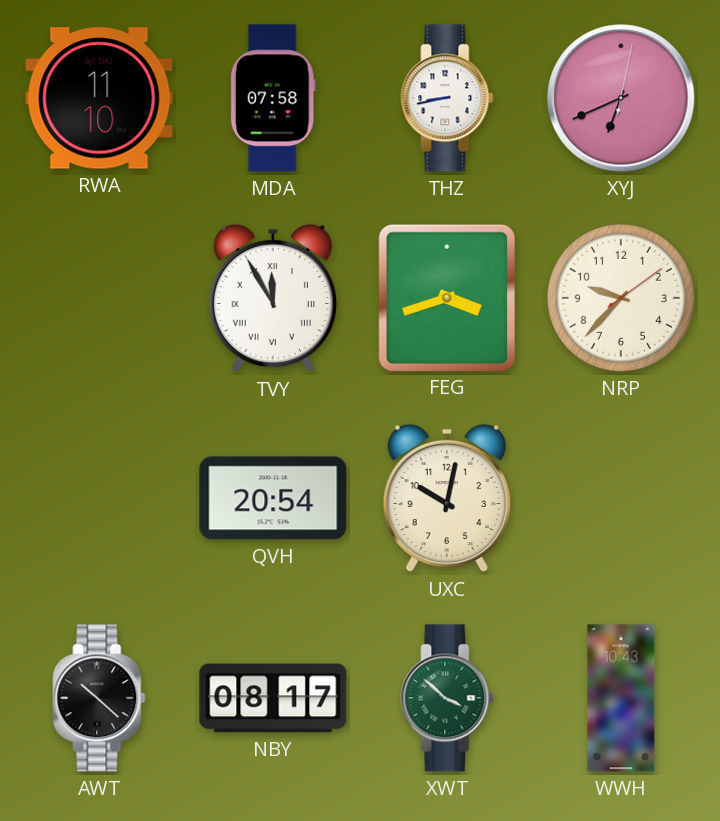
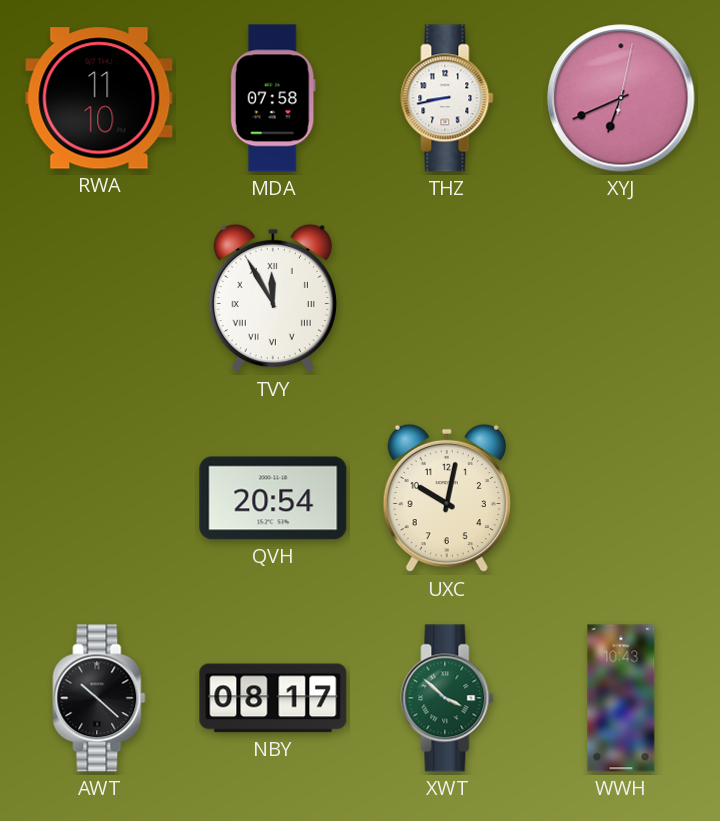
FEG: 3:42 -> none (447, 297)
NRP: 9:37 -> none (621, 298)
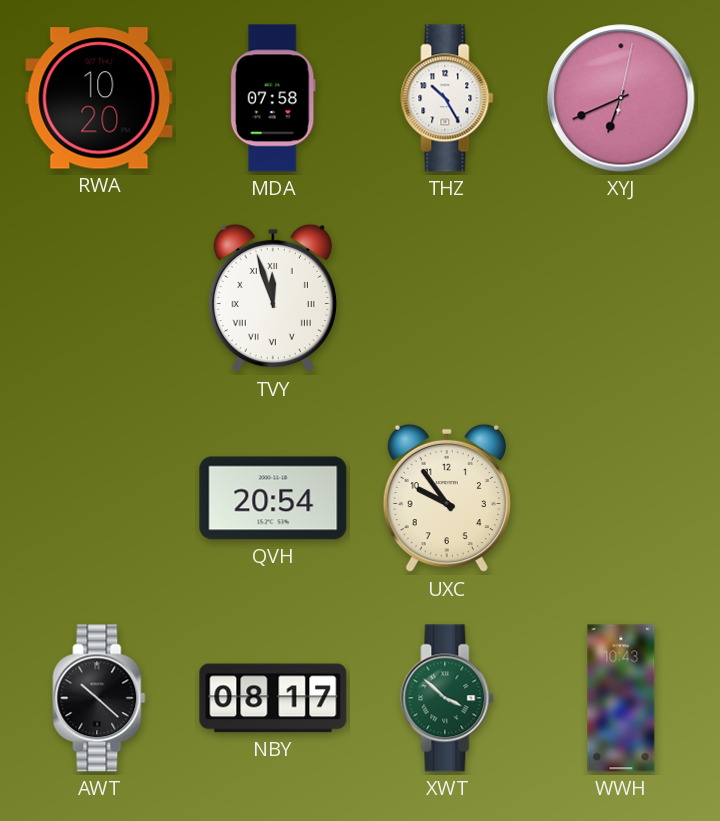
RWA: 11:10 -> 10:20 (99, 98)
THZ: 8:43 -> 10:25 (447, 98)
TVY: 11:55 -> 11:57 (273, 298)
UXC: 10:02 -> 9:54 (447, 498)
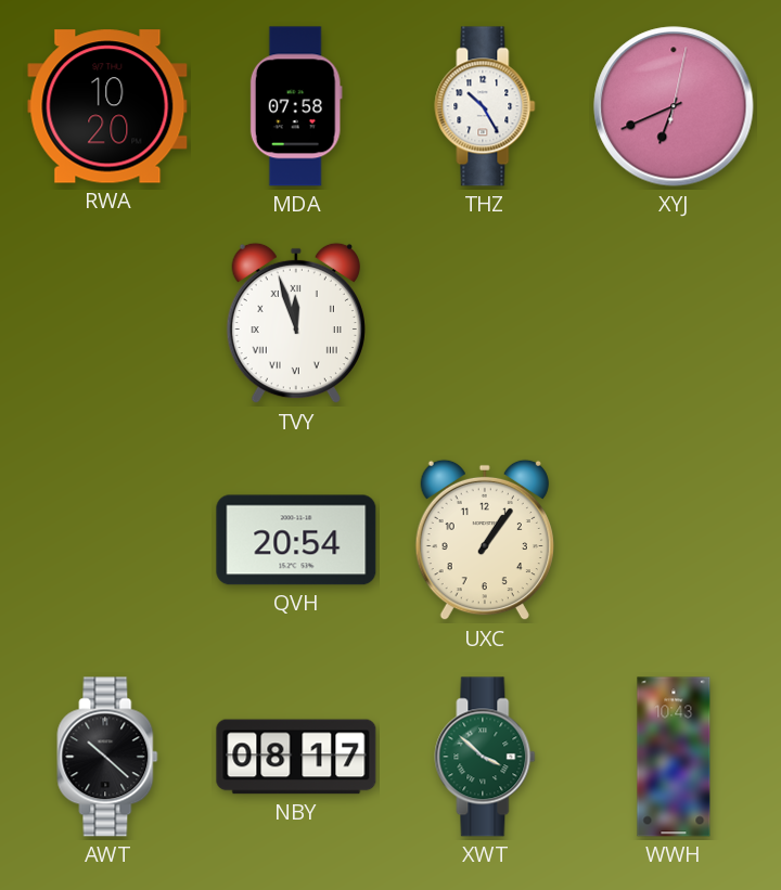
UXC: 9:54 -> 1:06 (485, 540)
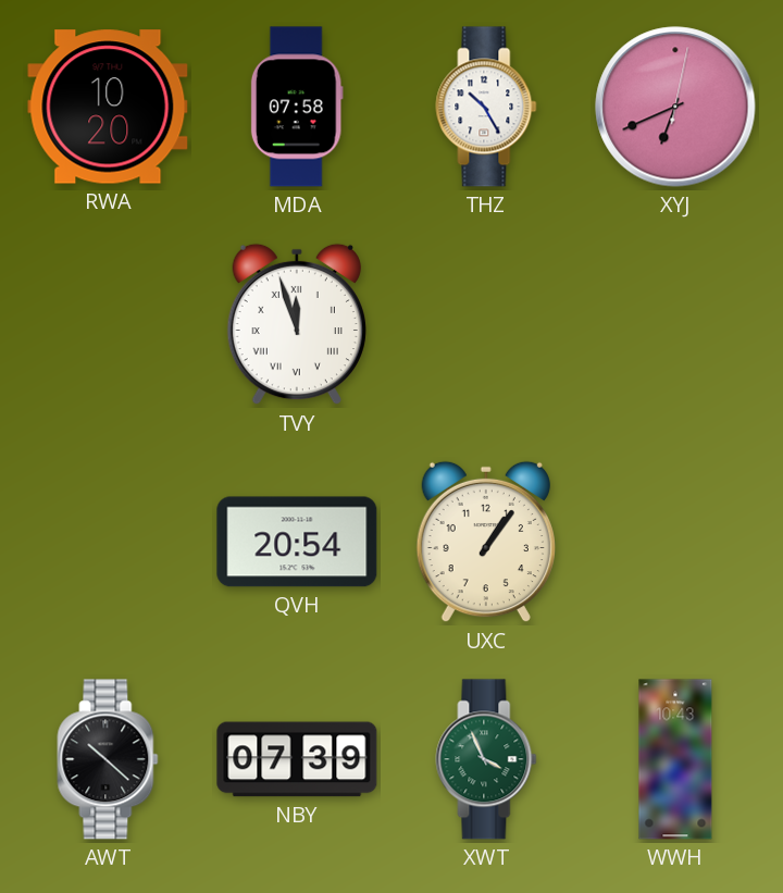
NBY: 08:17 -> 07:39 (297, 759)
XWT: 3:52 -> 3:56 (486, 759)
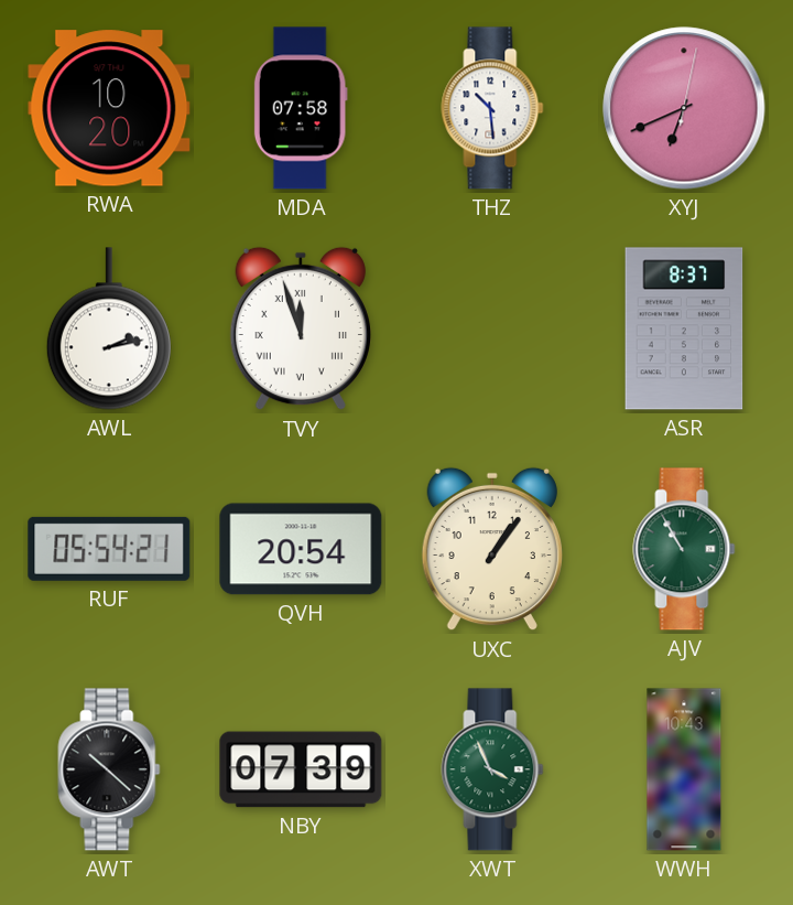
THZ: 10:25 -> 10:29 (492, 108)
AWL: none -> 2:13 (109, 328)
ASR: none -> 8:37 (684, 328)
RUF: none -> 05:54 (109, 549)
AJV: none -> 10:55 (684, 549)
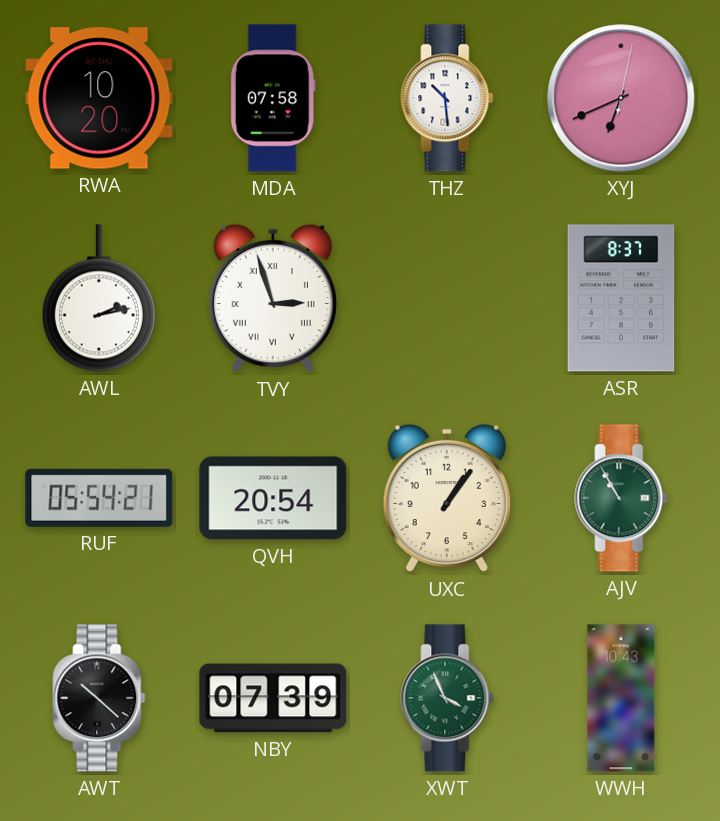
TVY: 11:57 -> 2:57 (273, 298)
